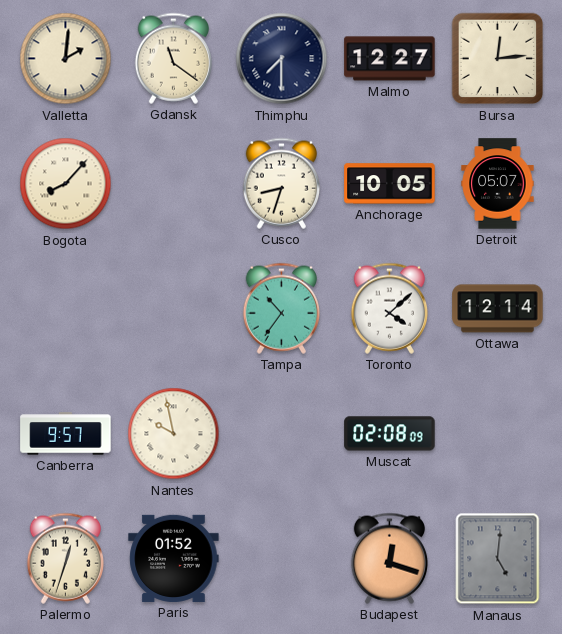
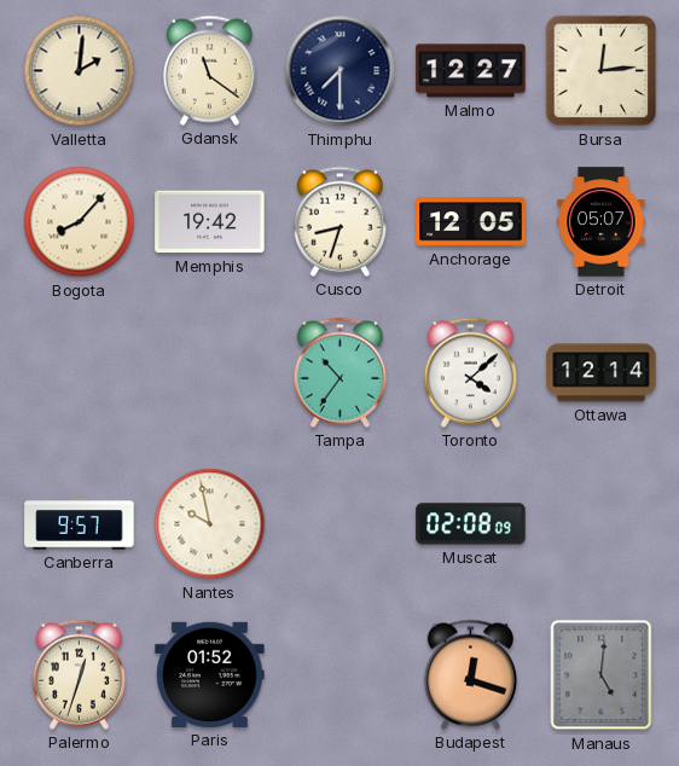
Memphis: none -> 19:42 (210, 222)
Anchorage: 10:05 -> 12:05 (471, 222)
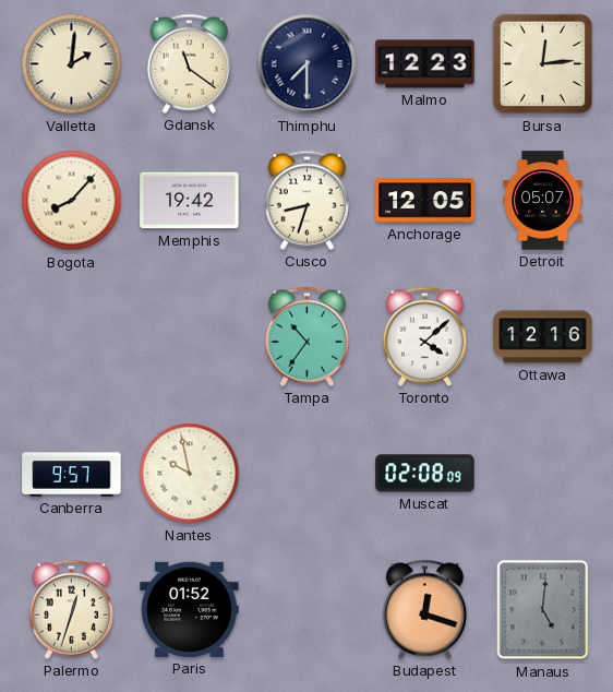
Malmo: 12:27 -> 12:23 (425, 64)
Ottawa: 12:14 -> 12:16 (543, 337)
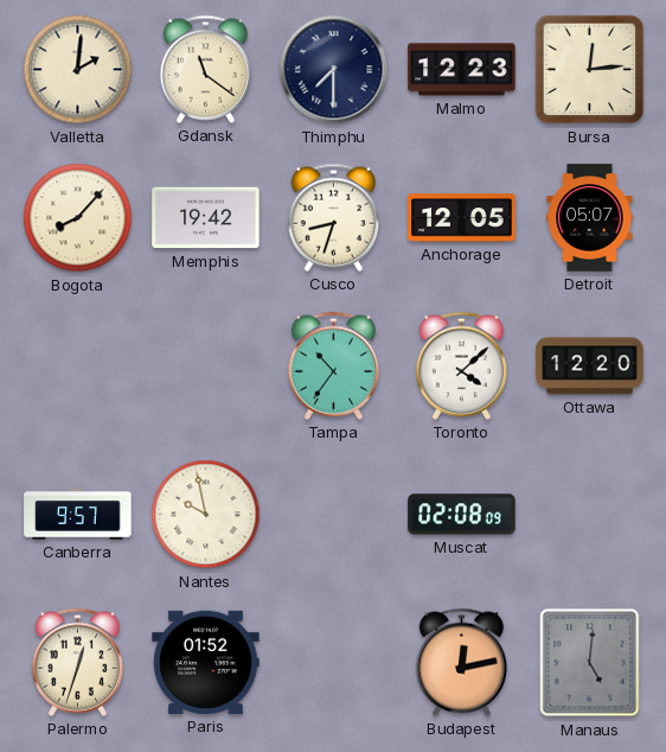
Ottawa: 12:16 -> 12:20 (590, 367)
Budapest: 12:18 -> 12:13 (461, 662)
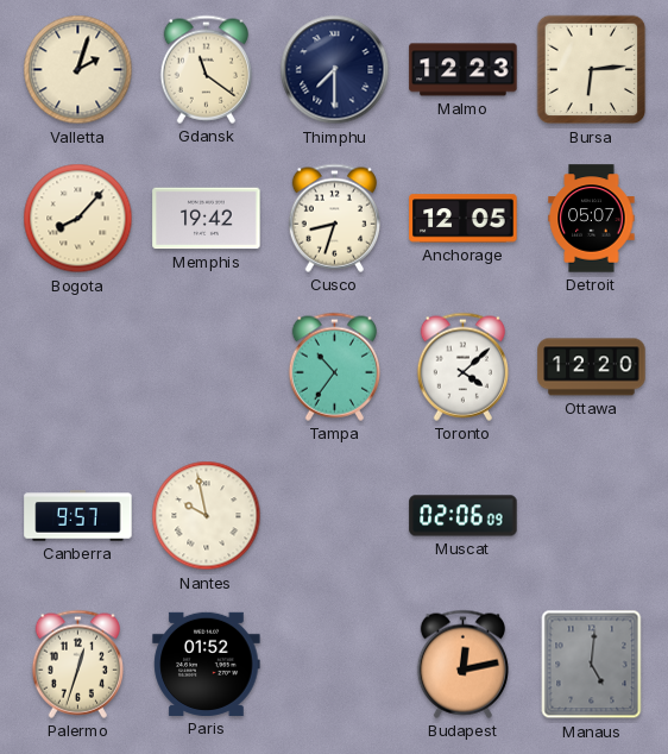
Valletta: 2:01 -> 2:03 (78, 70)
Bursa: 12:14 -> 6:14 (592, 70)
Muscat: 02:08 -> 02:06 (464, 516)
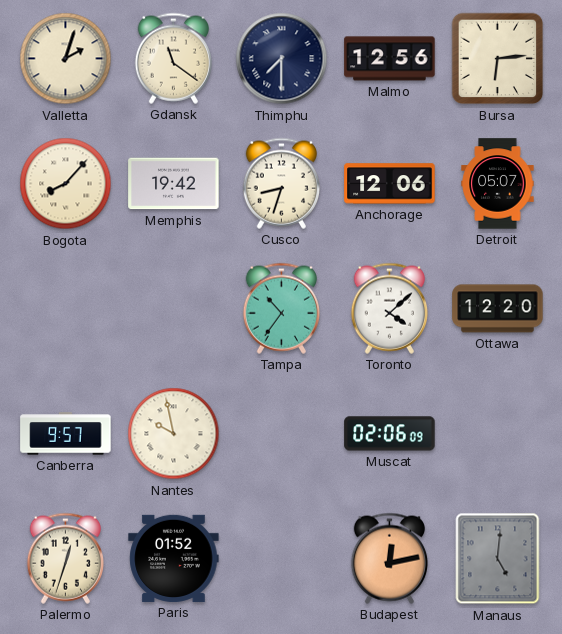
Malmo: 12:23 -> 12:56 (390, 59)
Anchorage: 12:05 -> 12:06 (390, 184)
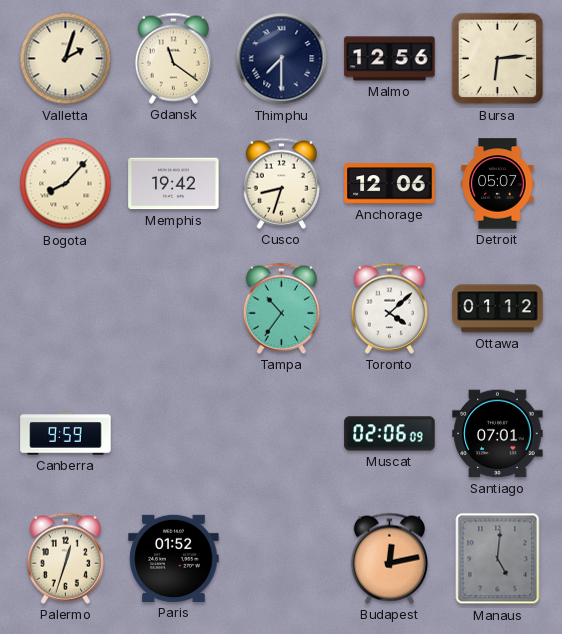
Ottawa: 12:20 -> 01:12 (498, 309)
Canberra: 9:57 -> 9:59 (66, 434)
Nantes: 9:58 -> none (174, 434)
Santiago: none -> 07:01 (498, 434)
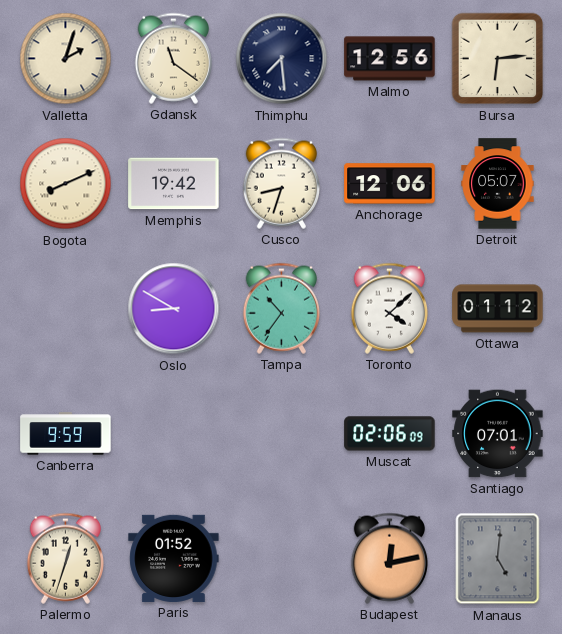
Thimphu: 7:30 -> 7:29 (282, 59)
Bogota: 8:07 -> 8:11 (66, 184)
Oslo: none -> 8:50 (174, 309)
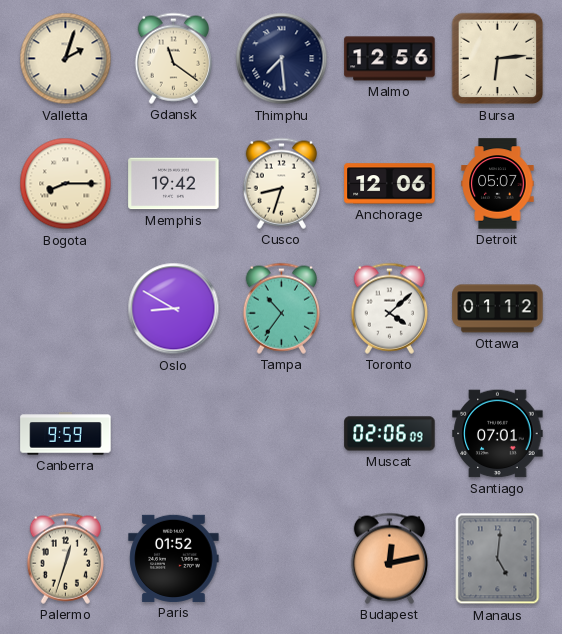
Bogota: 8:11 -> 8:15 (66, 184)
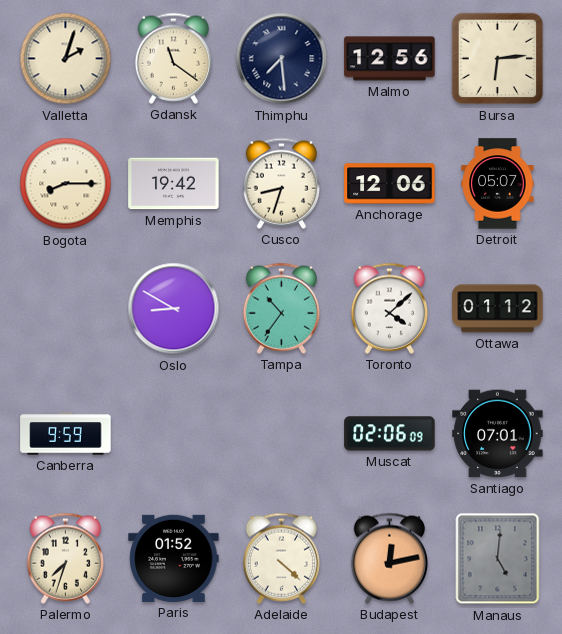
Palermo: 12:33 -> 7:33 (65, 558)
Adelaide: none -> 4:22 (281, 558)
